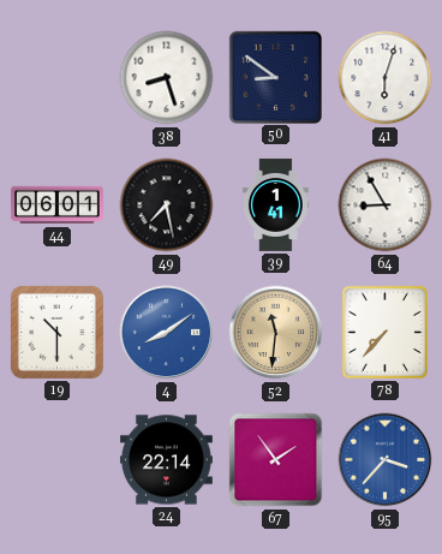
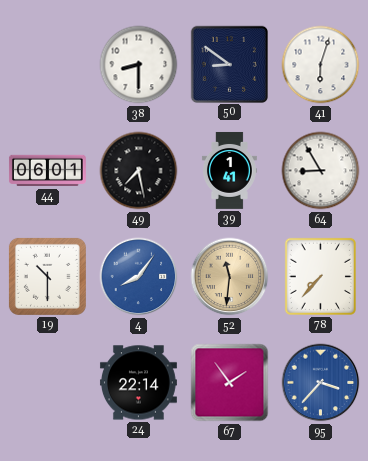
38: 8:27 -> 8:30 (139, 65)
4: 8:09 -> 8:06 (139, 277)
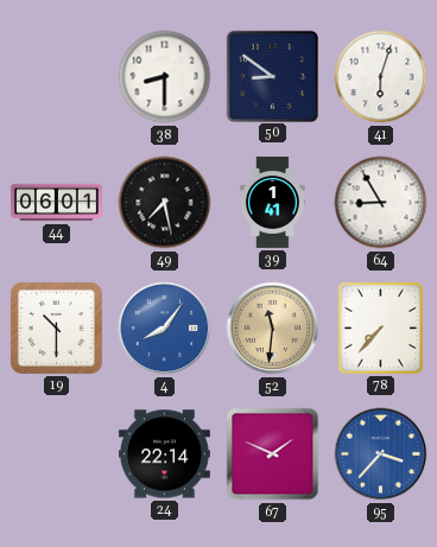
67: 1:54 -> 1:49 (273, 454)
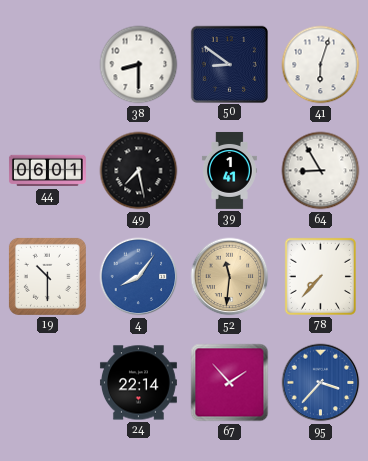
67: 1:49 -> 1:53 (230, 383)
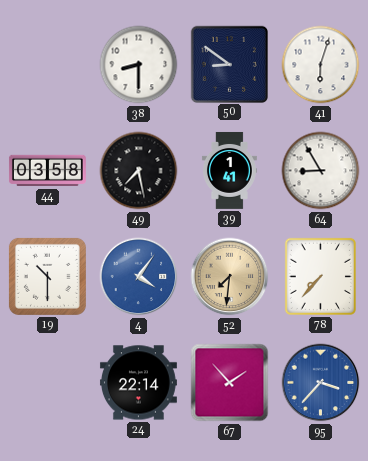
44: 06:01 -> 03:58 (47, 171)
4: 8:06 -> 4:06 (139, 277)
52: 11:31 -> 7:31 (230, 277)
